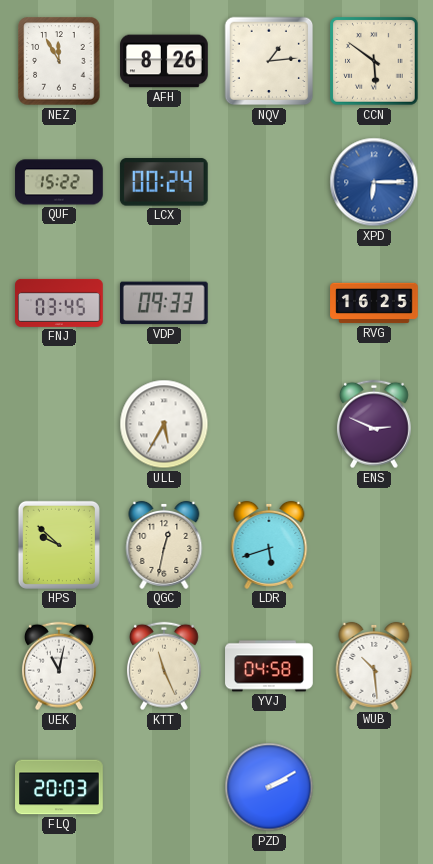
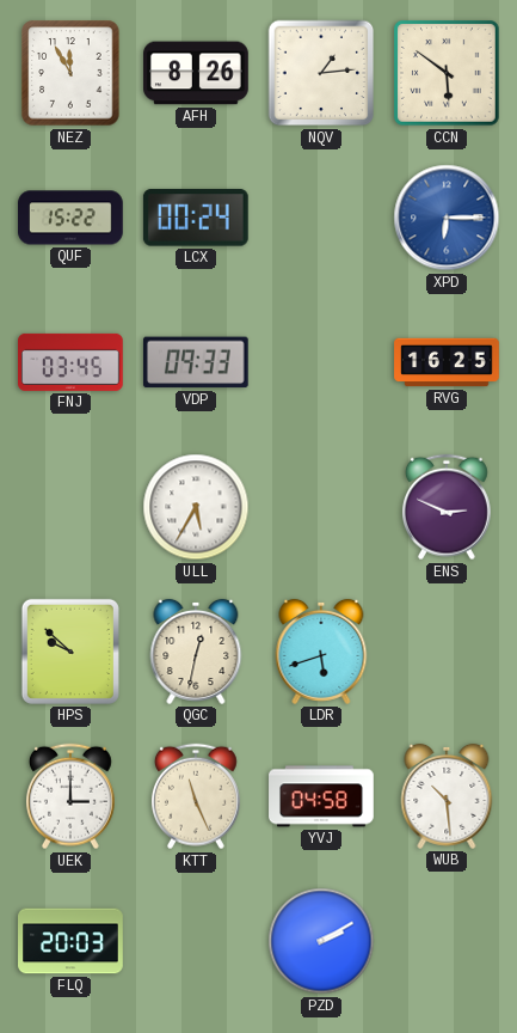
UEK: 11:02 -> 3:00 (70, 796)
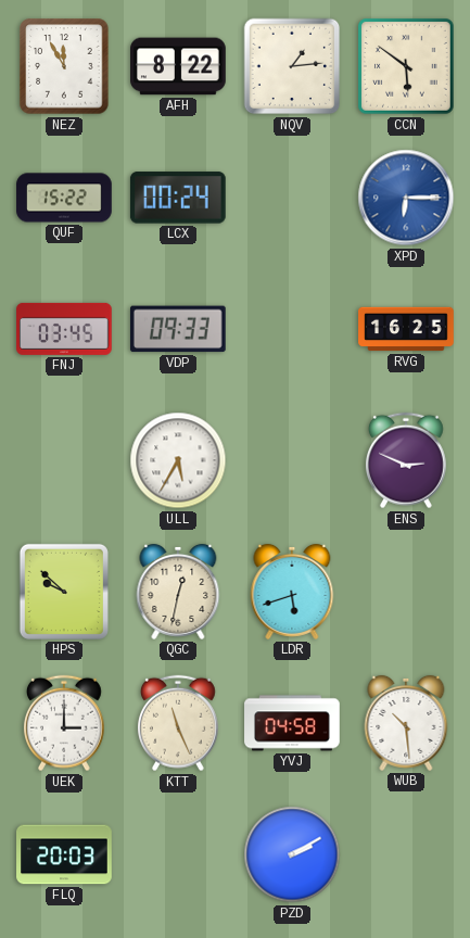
AFH: 8:26 -> 8:22 (178, 66)
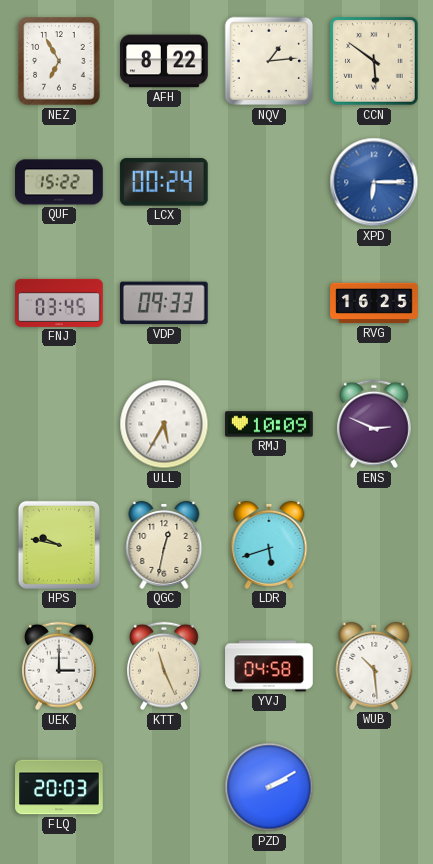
NEZ: 11:55 -> 6:55 (59, 61)
RMJ: none -> 10:09 (269, 424)
HPS: 9:52 -> 9:47 (59, 545)
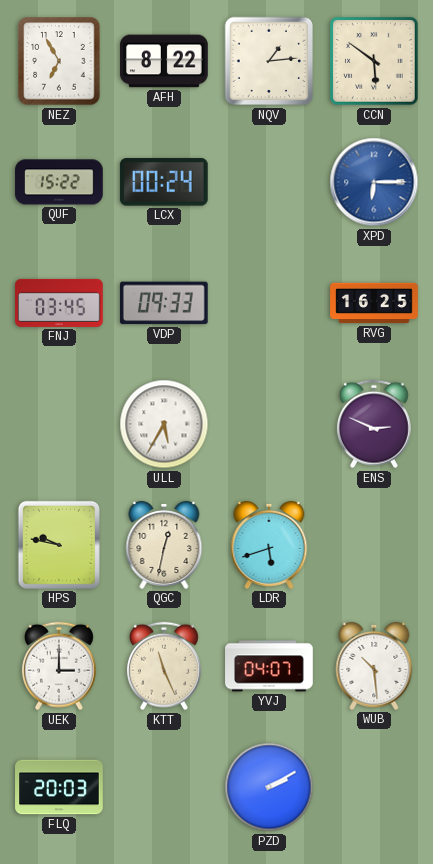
RMJ: 10:09 -> none (269, 424)
YVJ: 04:58 -> 04:07 (269, 666)
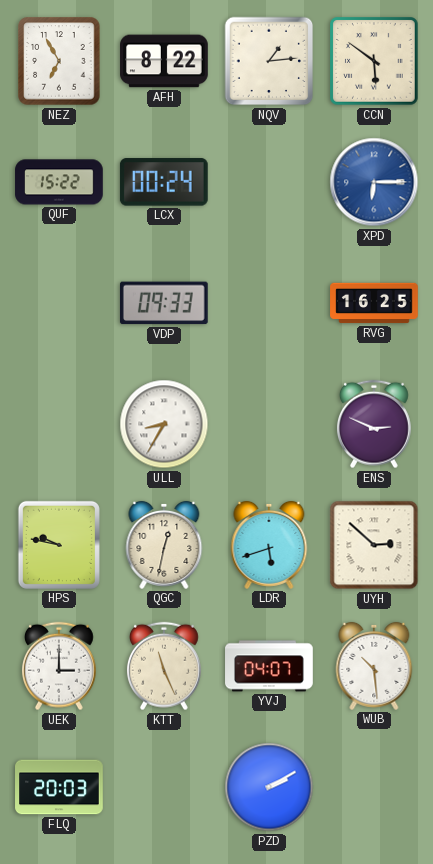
FNJ: 03:45 -> none (59, 303)
ULL: 5:35 -> 8:35 (164, 424)
UYH: none -> 2:52 (374, 545)
